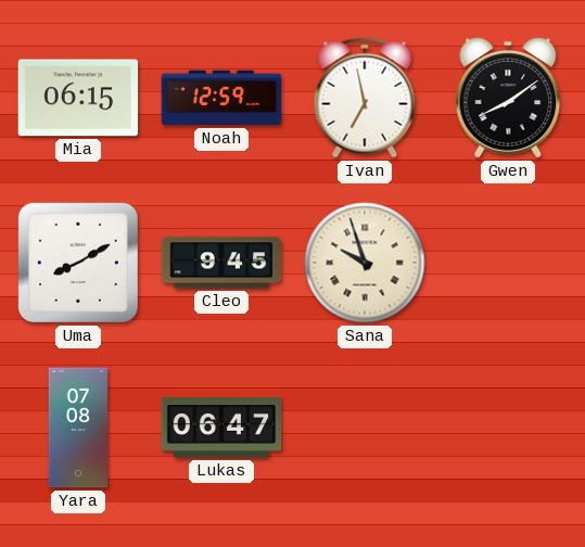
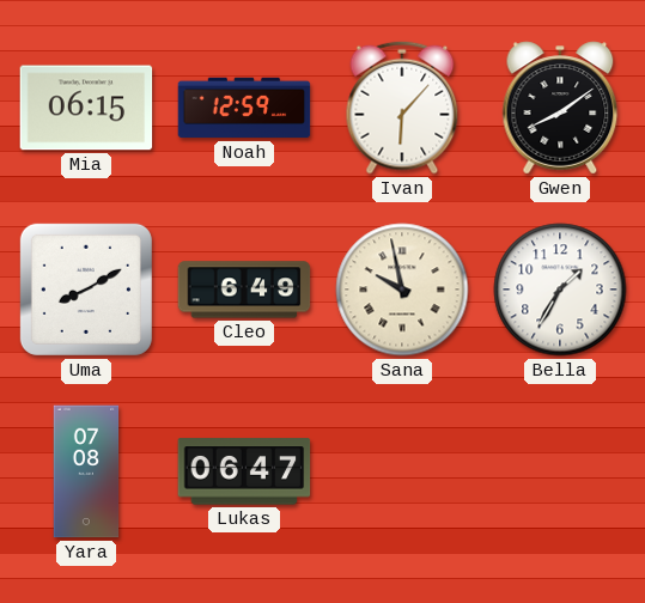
Ivan: 6:58 -> 6:07 (402, 108)
Cleo: 9:45 -> 6:49 (244, 290)
Sana: 9:57 -> 9:58 (402, 290)
Bella: none -> 1:35 (560, 290)
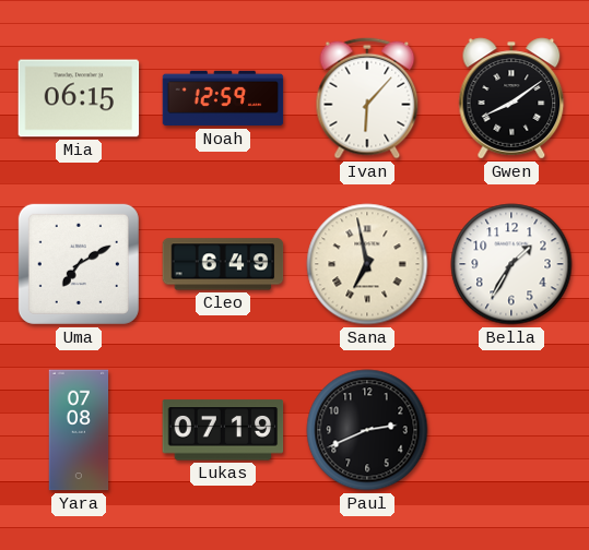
Uma: 8:10 -> 7:10 (79, 264)
Sana: 9:58 -> 6:58 (367, 264)
Lukas: 06:47 -> 07:19 (223, 430)
Paul: none -> 2:41 (367, 430)
